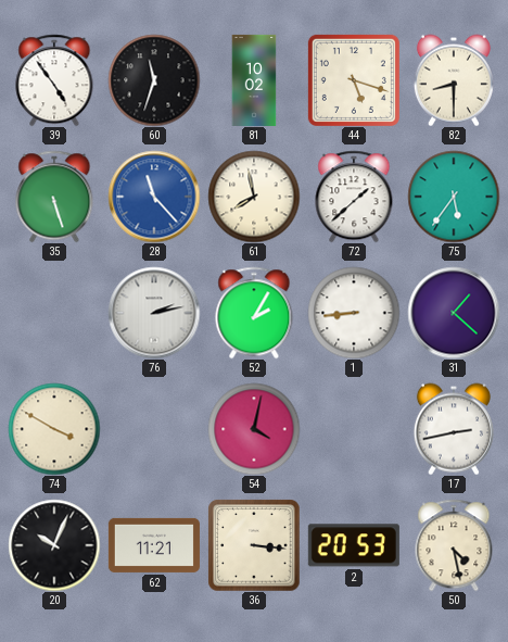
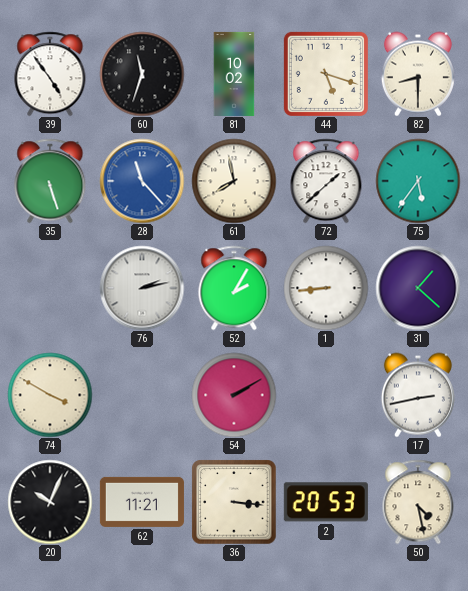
54: 4:02 -> 2:10 (234, 395)
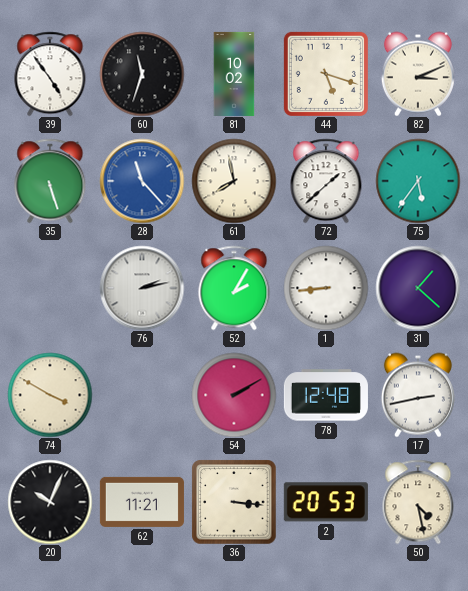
82: 8:30 -> 3:11 (418, 74)
78: none -> 12:48 (326, 395)
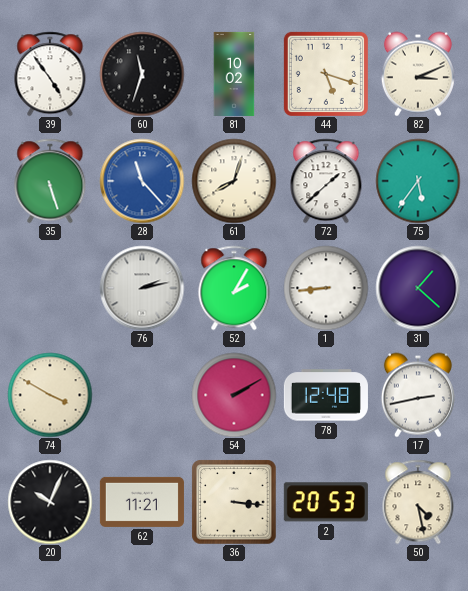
61: 7:58 -> 8:03 (234, 181)
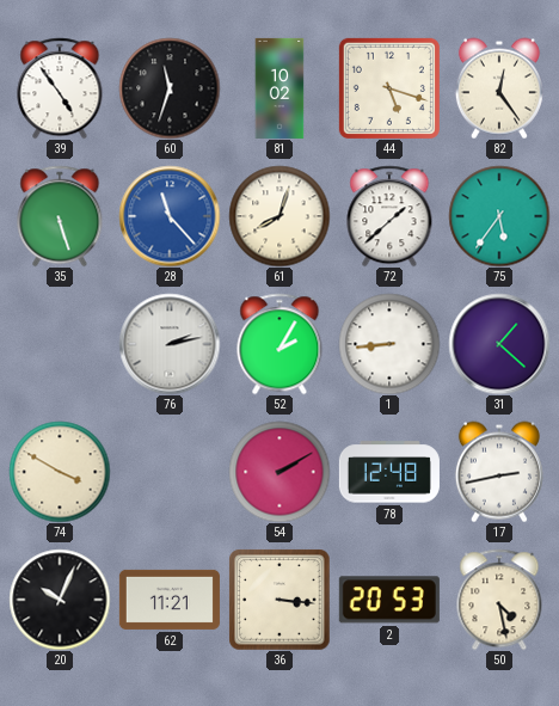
82: 3:11 -> 12:24 (499, 88)
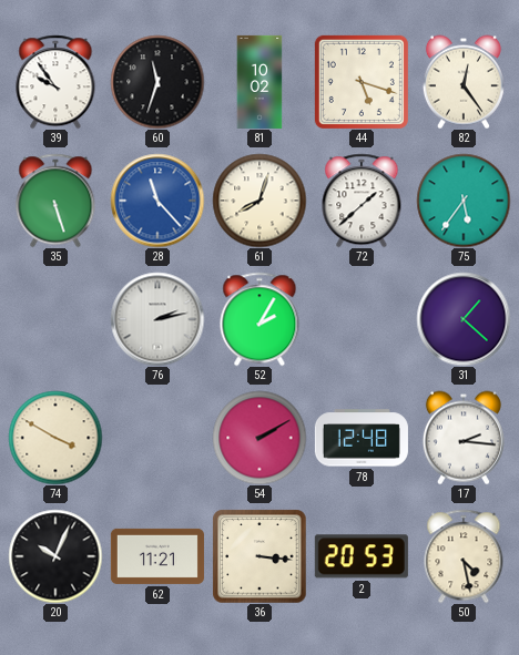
39: 4:54 -> 9:54 (55, 82)
1: 8:44 -> none (389, 344)
17: 2:43 -> 2:16 (464, 438)
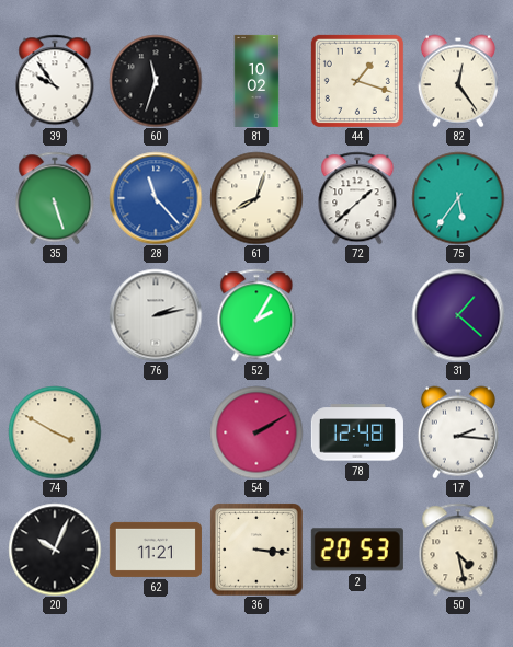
44: 5:18 -> 1:18 (357, 81)
